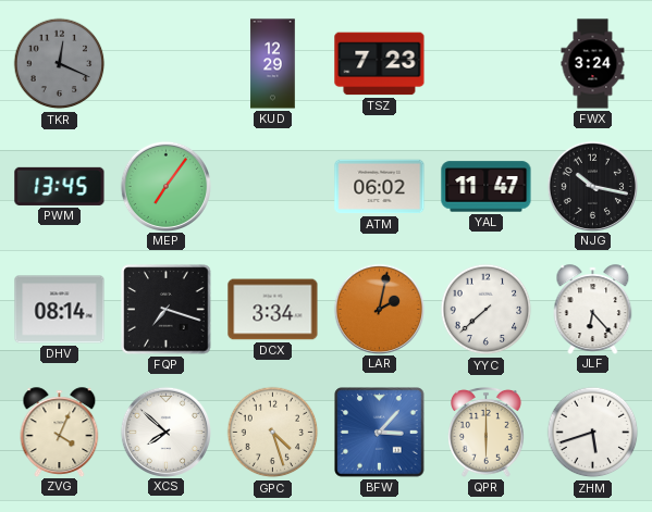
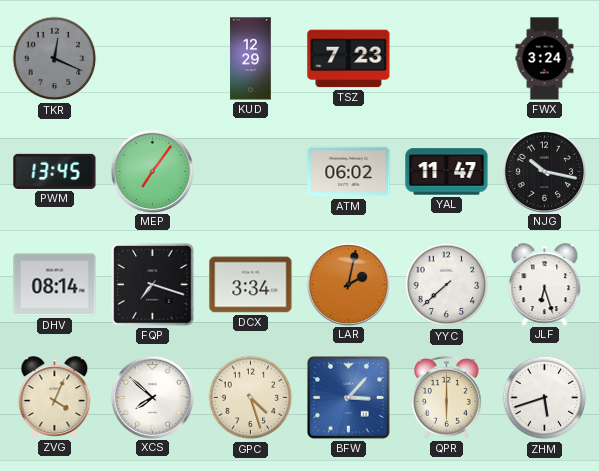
JLF: 6:23 -> 6:27 (545, 284)
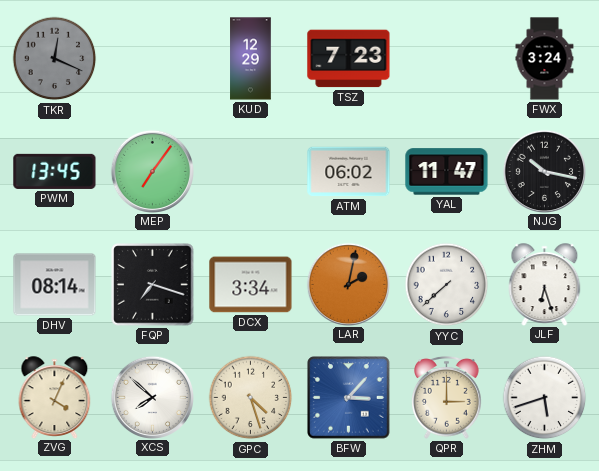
QPR: 6:00 -> 3:00 (447, 397)
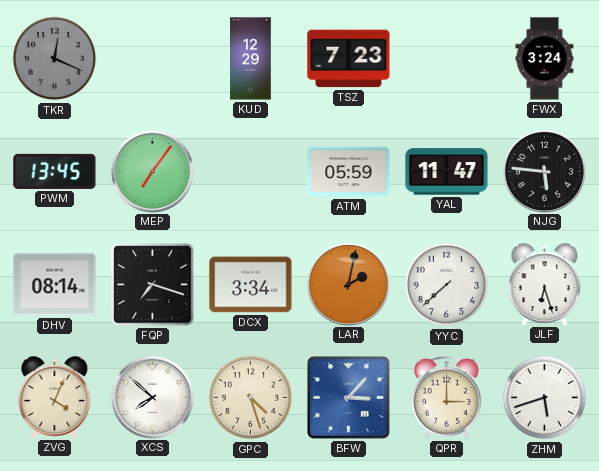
ATM: 06:02 -> 05:59 (349, 172)
NJG: 10:17 -> 5:46 (544, 171)
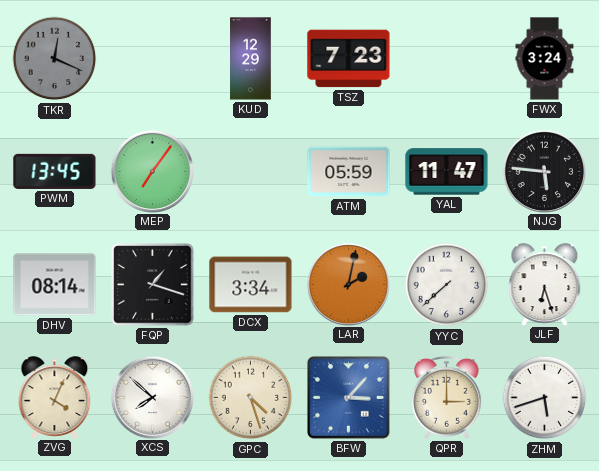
FQP: 7:18 -> 1:18 (153, 285)
